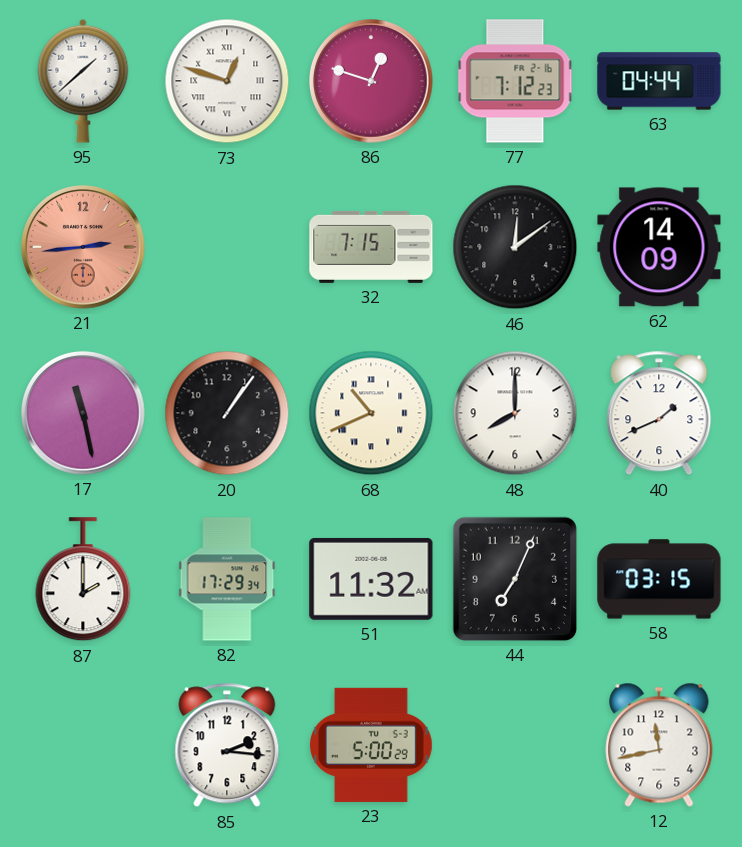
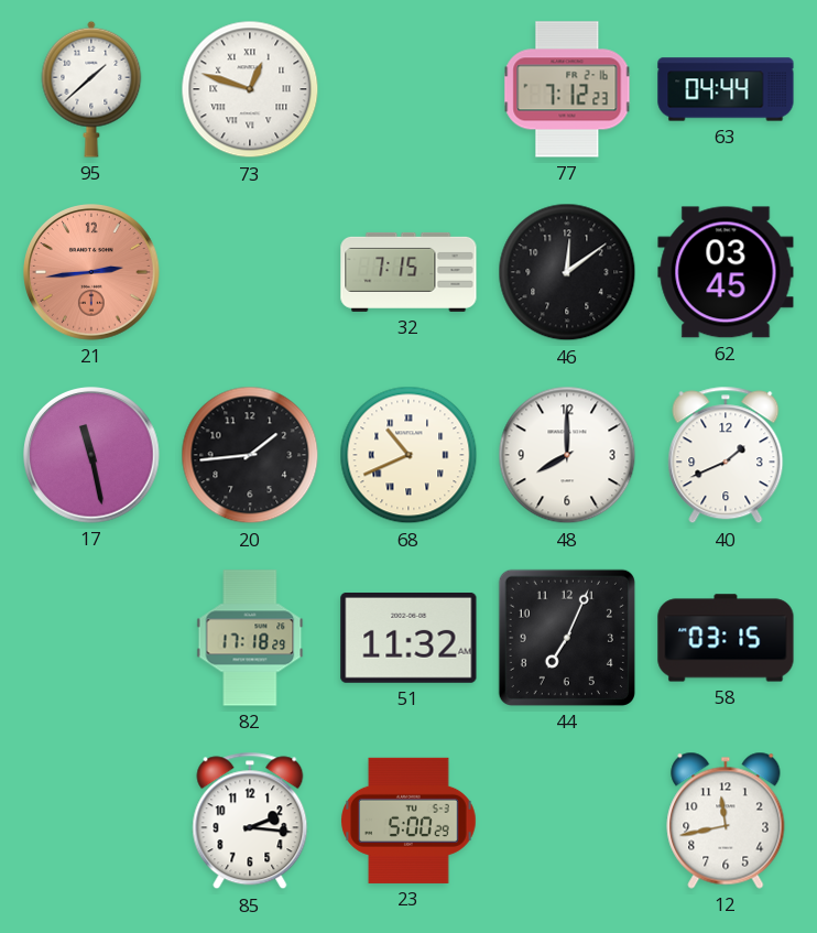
86: 12:48 -> none (372, 82)
62: 14:09 -> 03:45 (726, 272)
20: 1:06 -> 1:44 (250, 455)
87: 2:00 -> none (83, 580)
82: 17:29 -> 17:18 (250, 638)
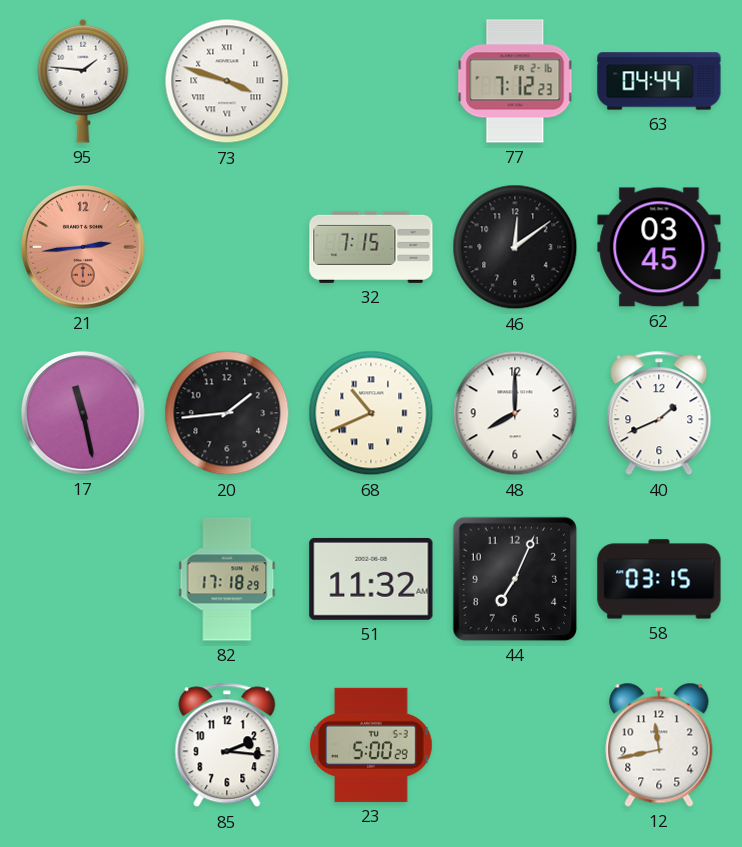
95: 1:38 -> 1:46 (83, 81)
73: 12:48 -> 3:48 (227, 81)
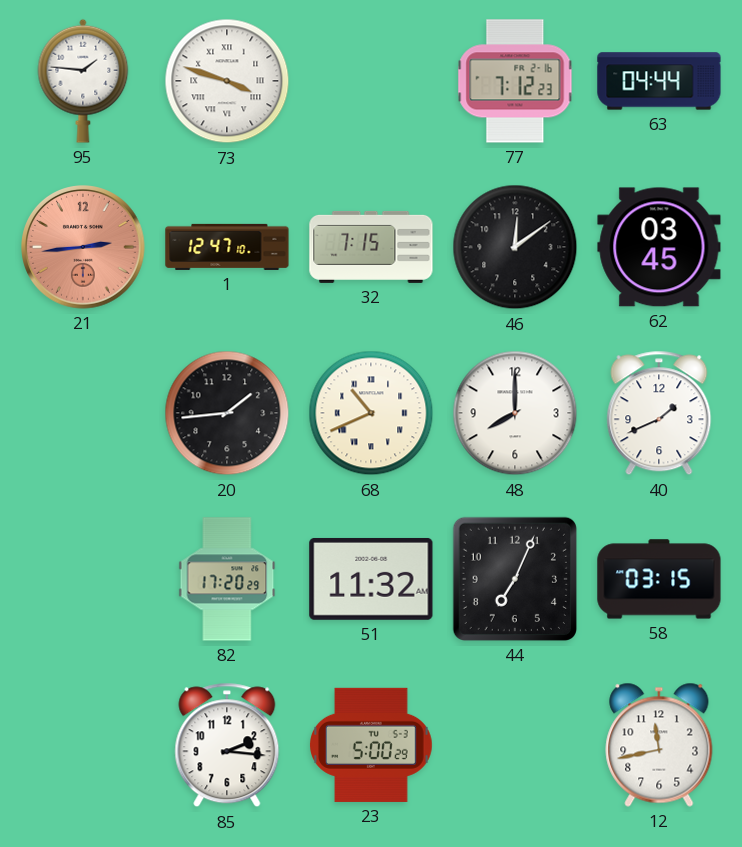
1: none -> 12:47 (227, 247)
17: 11:28 -> none (84, 414)
82: 17:18 -> 17:20 (227, 579)
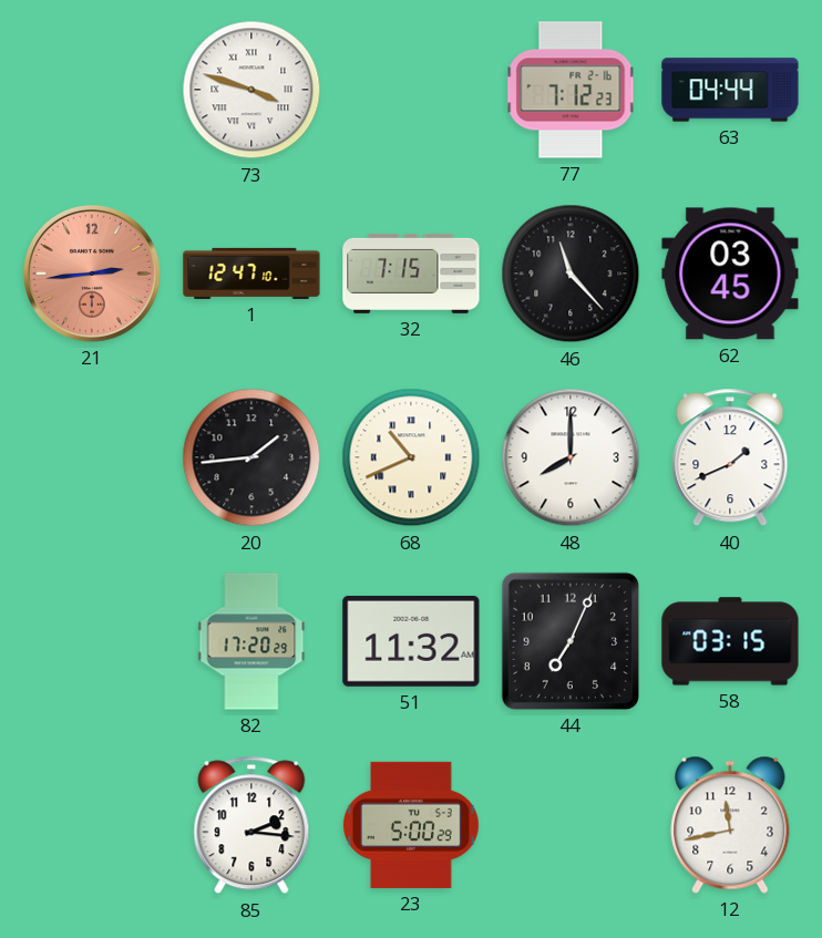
95: 1:46 -> none (83, 81)
46: 12:09 -> 11:23 (571, 274)
